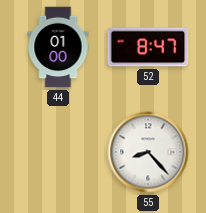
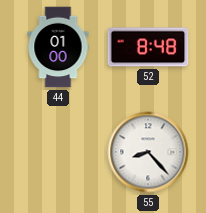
52: 8:47 -> 8:48 (148, 47)
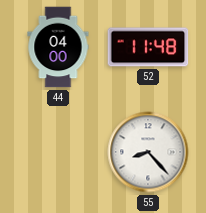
44: 01:00 -> 04:00 (58, 47)
52: 8:48 -> 11:48 (148, 47)
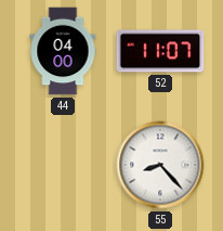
52: 11:48 -> 11:07 (160, 51)
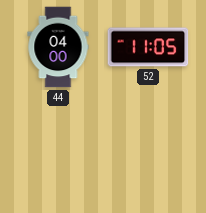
52: 11:07 -> 11:05 (148, 47)
55: 8:23 -> none (160, 165)
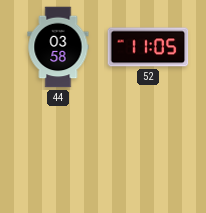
44: 04:00 -> 03:58 (58, 47)
